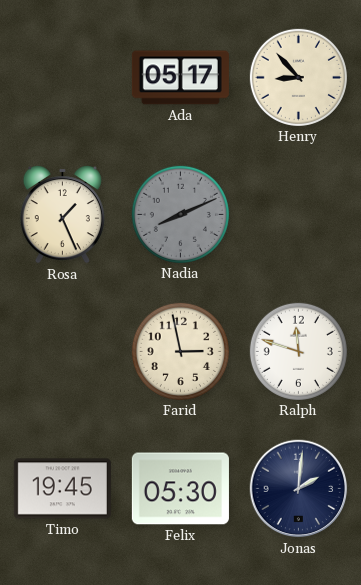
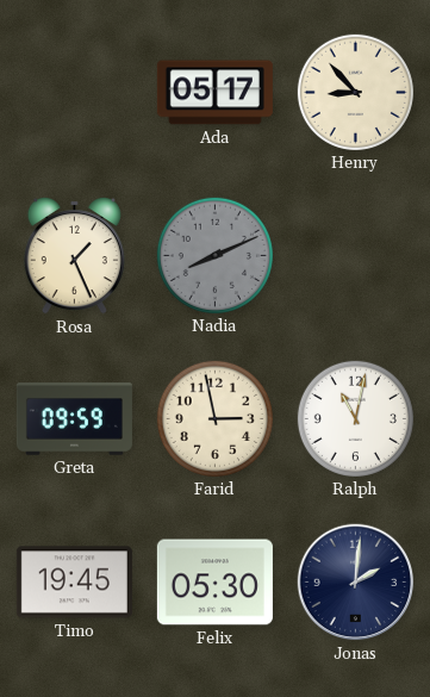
Greta: none -> 09:59 (74, 419)
Ralph: 11:48 -> 11:02 (355, 418)
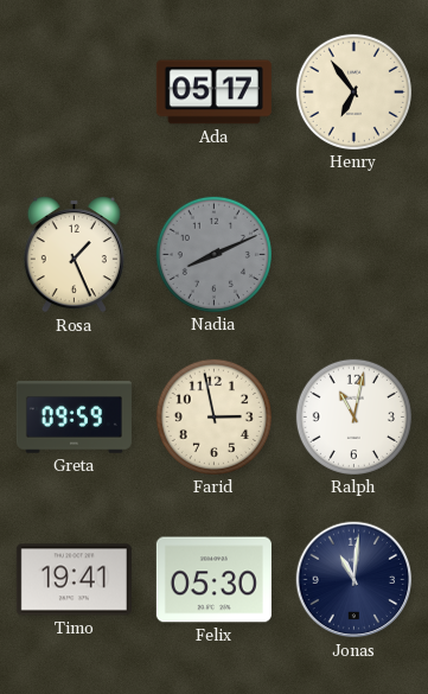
Henry: 8:53 -> 6:54 (353, 91)
Timo: 19:45 -> 19:41 (74, 580)
Jonas: 2:01 -> 11:01 (354, 580)
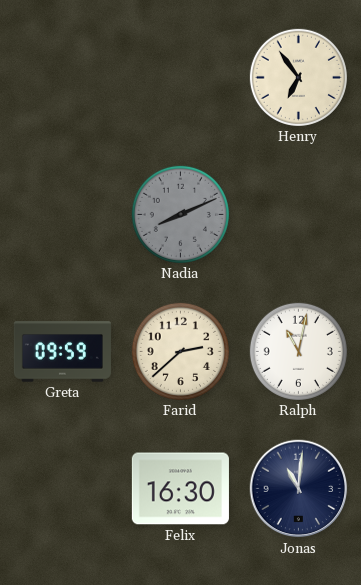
Ada: 05:17 -> none (213, 93)
Rosa: 1:26 -> none (74, 254)
Farid: 2:58 -> 2:38 (180, 351)
Timo: 19:41 -> none (74, 580)
Felix: 05:30 -> 16:30 (180, 489)
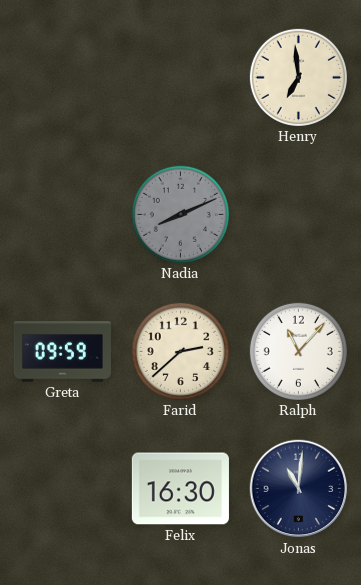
Henry: 6:54 -> 6:59 (298, 77)
Ralph: 11:02 -> 11:07 (298, 351)
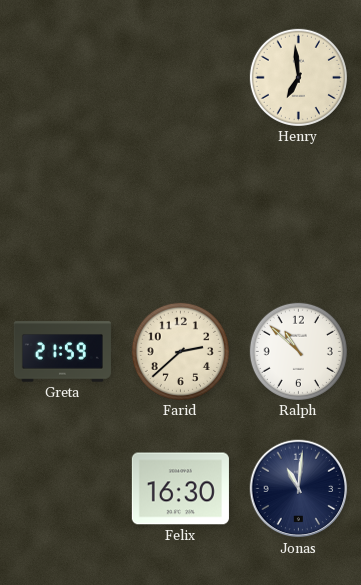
Nadia: 8:11 -> none (180, 214)
Greta: 09:59 -> 21:59 (62, 352)
Ralph: 11:07 -> 10:52 (298, 351)
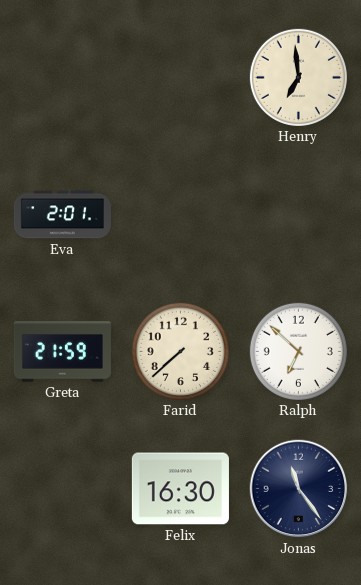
Eva: none -> 2:01 (62, 215)
Farid: 2:38 -> 7:38 (180, 351)
Ralph: 10:52 -> 6:52 (298, 351)
Jonas: 11:01 -> 11:24 (299, 489)
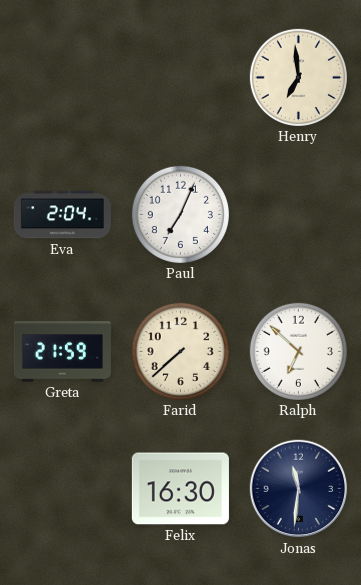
Eva: 2:01 -> 2:04 (62, 215)
Paul: none -> 7:04 (180, 214)
Jonas: 11:24 -> 11:31 (299, 489)
